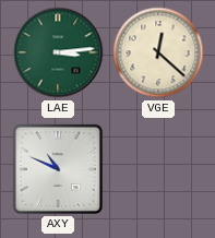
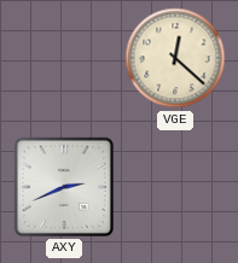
LAE: 3:14 -> none (58, 52)
AXY: 10:49 -> 2:41 (64, 187)
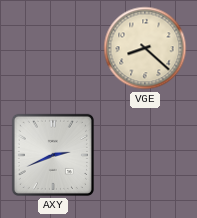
VGE: 12:22 -> 8:22 (145, 48)
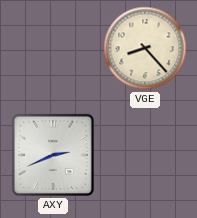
VGE: 8:22 -> 8:23 (145, 48)
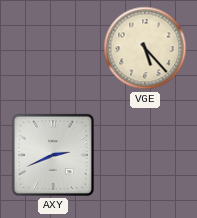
VGE: 8:23 -> 5:23 (145, 48)
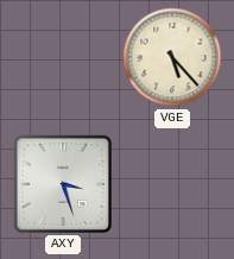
AXY: 2:41 -> 3:27 (63, 184)
